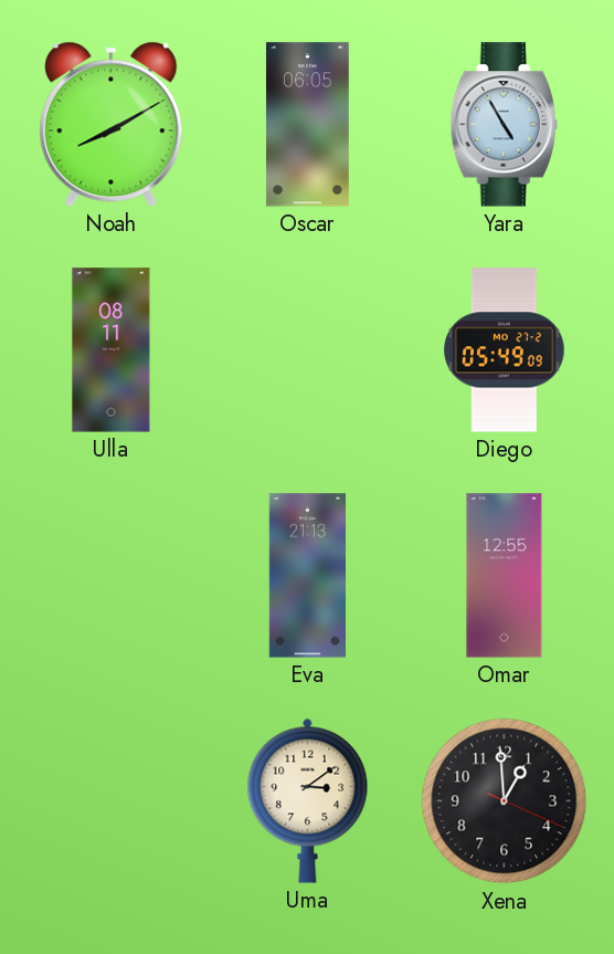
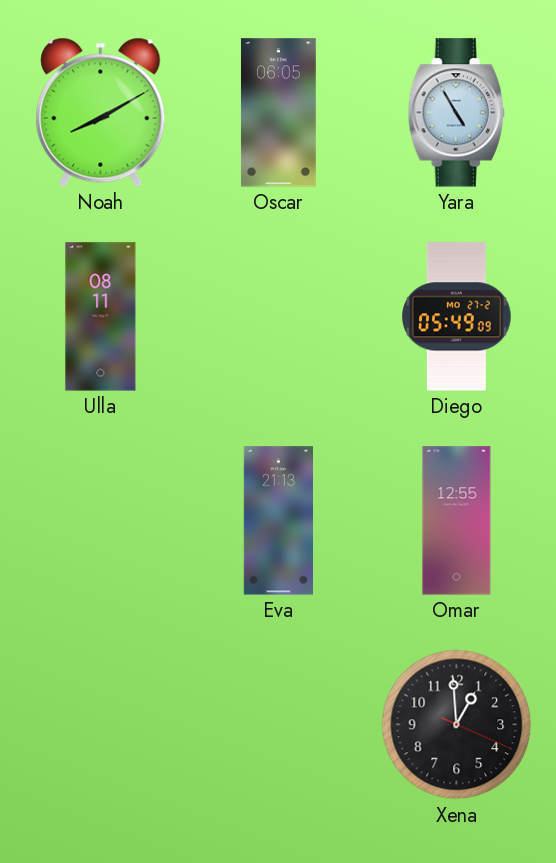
Uma: 3:09 -> none (308, 800)
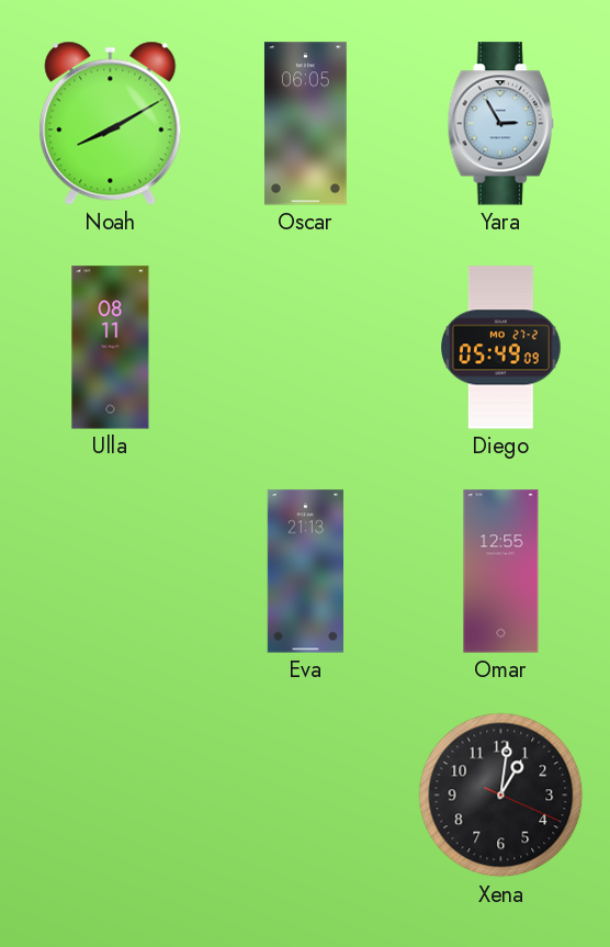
Yara: 4:55 -> 2:55 (500, 124)
Xena: 12:59 -> 1:01 (501, 796)
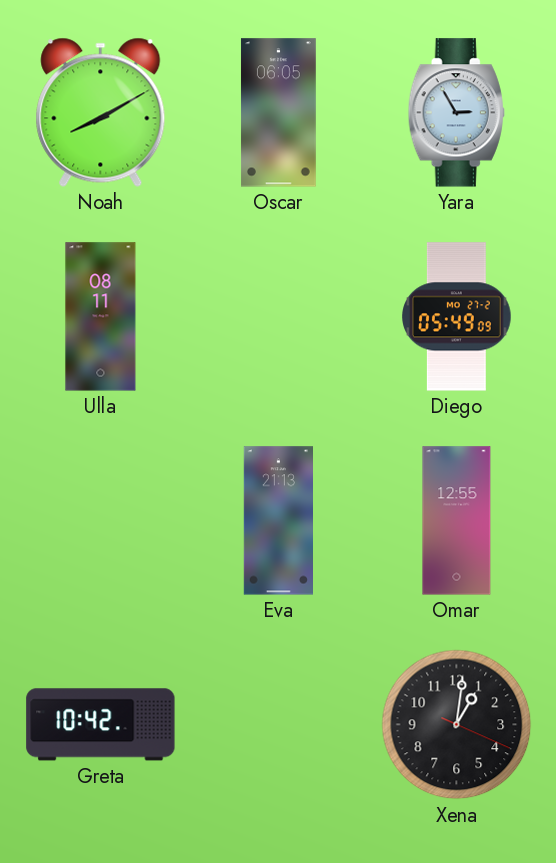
Greta: none -> 10:42 (101, 725)
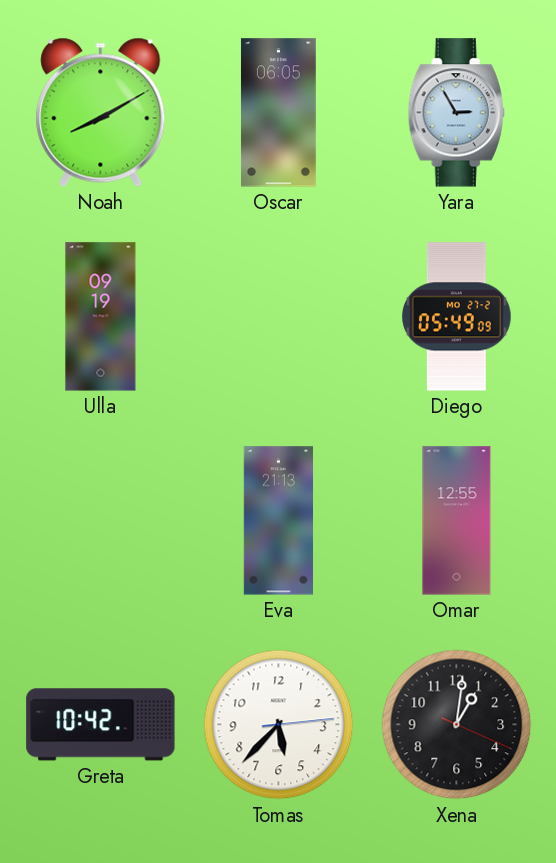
Ulla: 08:11 -> 09:19 (101, 317)
Tomas: none -> 5:37 (279, 725)
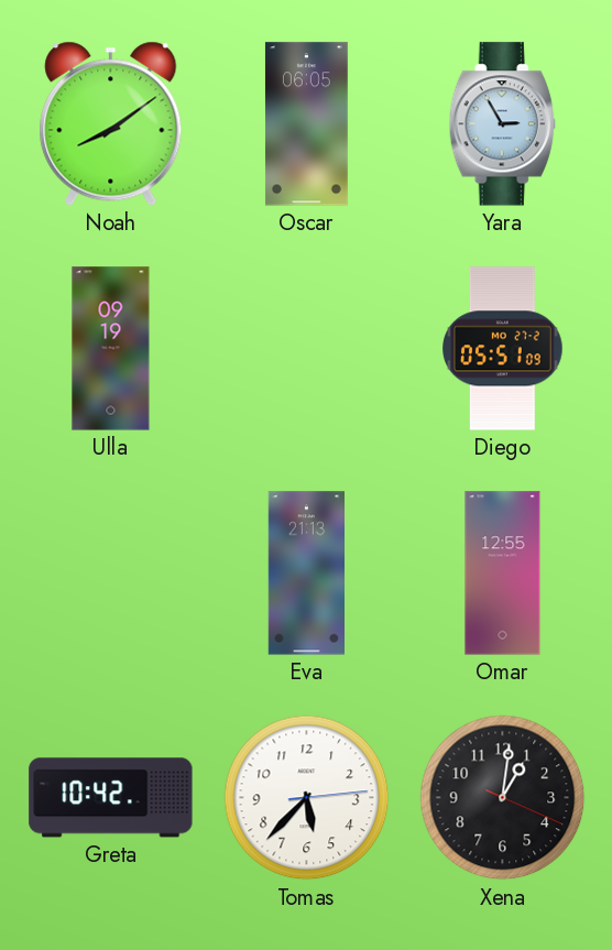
Noah: 8:10 -> 8:09 (111, 123)
Diego: 05:49 -> 05:51 (503, 349)
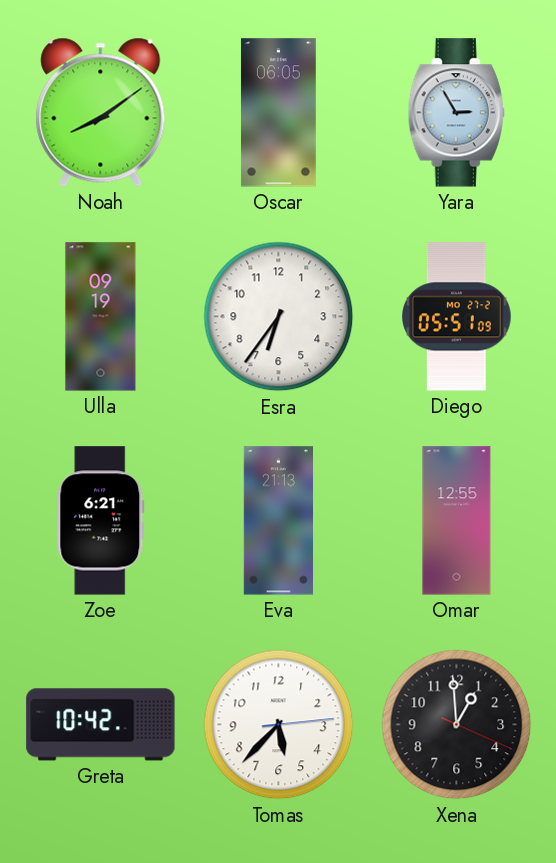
Esra: none -> 6:36 (279, 317)
Zoe: none -> 6:21 (101, 521)
Xena: 1:01 -> 12:59 (457, 725)
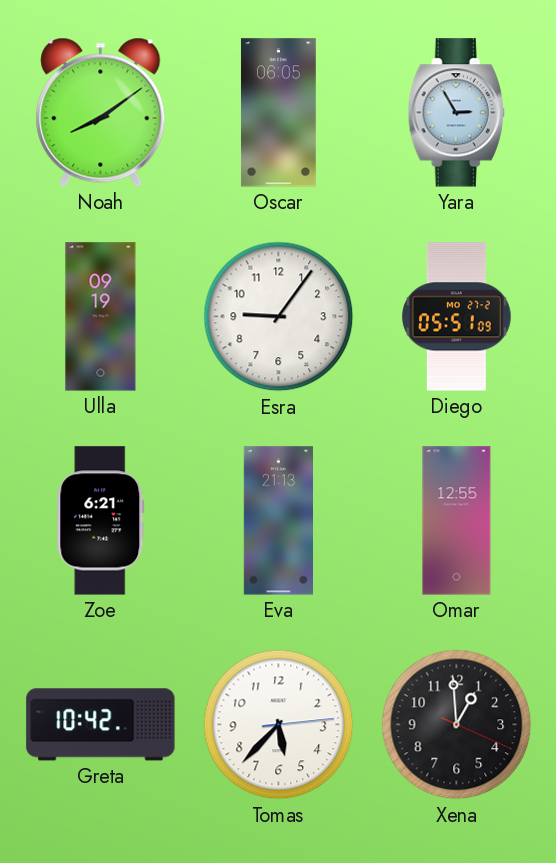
Esra: 6:36 -> 9:06 (279, 317)
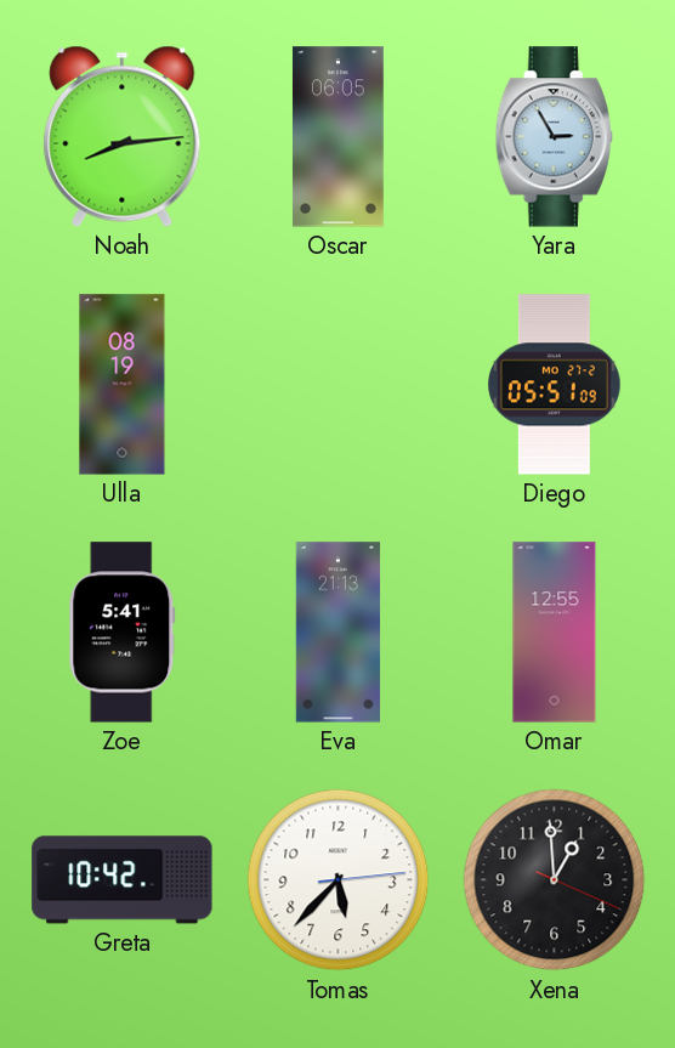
Noah: 8:09 -> 8:14 (123, 136)
Ulla: 09:19 -> 08:19 (123, 385)
Esra: 9:06 -> none (279, 317)
Zoe: 6:21 -> 5:41 (123, 633)
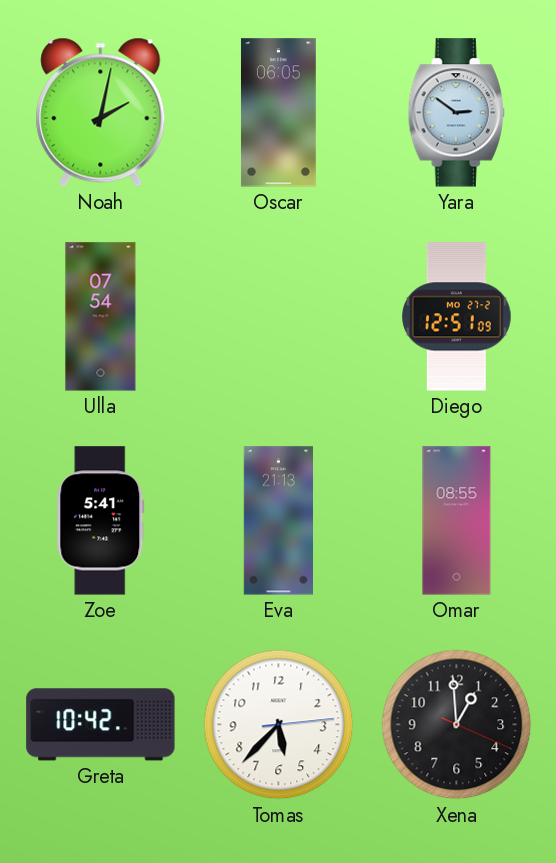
Noah: 8:14 -> 2:02 (101, 112)
Yara: 2:55 -> 2:51 (456, 113)
Ulla: 08:19 -> 07:54 (101, 317)
Diego: 05:51 -> 12:51 (457, 317)
Omar: 12:55 -> 08:55 (457, 521)
